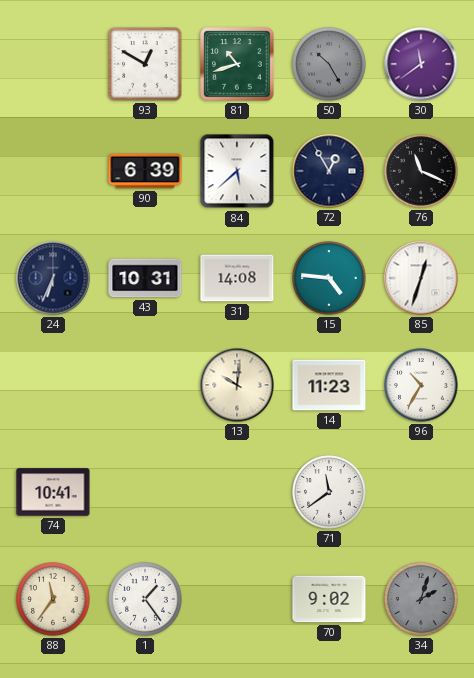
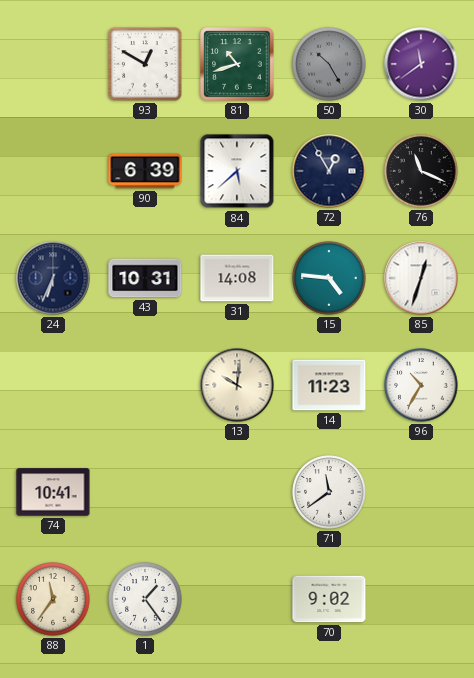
34: 2:03 -> none (421, 599)
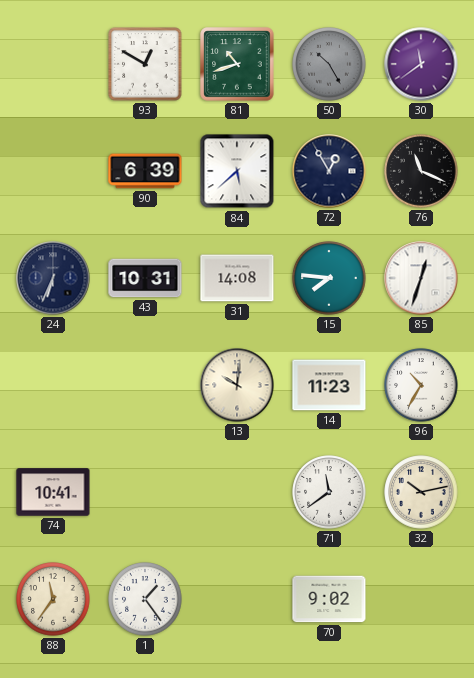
15: 4:46 -> 7:46 (329, 278)
32: none -> 10:13 (421, 492)
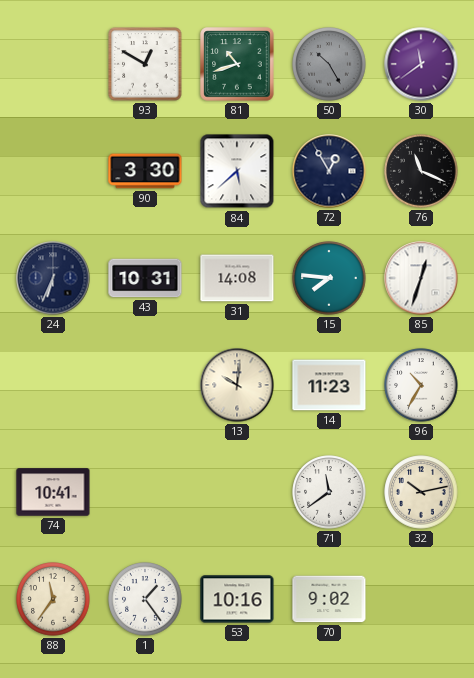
90: 6:39 -> 3:30 (145, 171)
53: none -> 10:16 (237, 599)
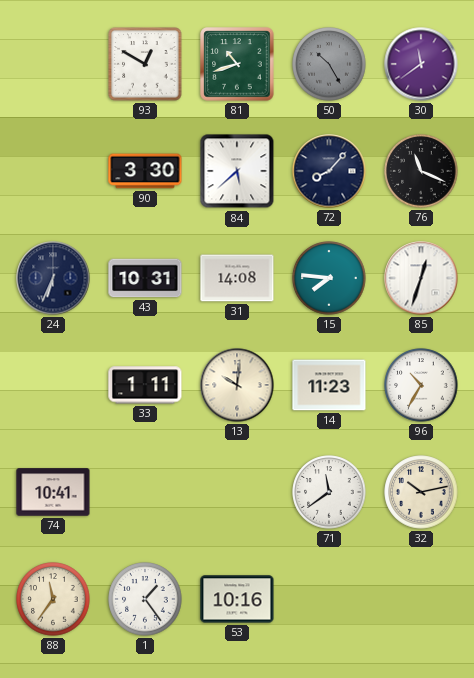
72: 12:55 -> 8:07 (329, 171)
33: none -> 1:11 (145, 385)
70: 9:02 -> none (329, 599)
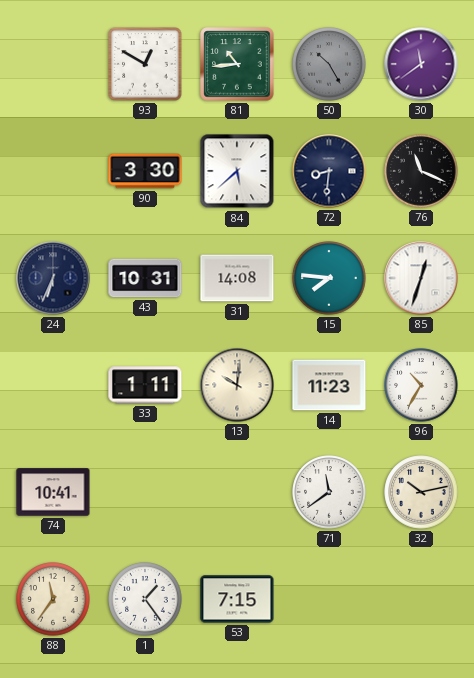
81: 10:42 -> 10:44 (237, 64)
72: 8:07 -> 8:31 (329, 171)
53: 10:16 -> 7:15 (237, 599)
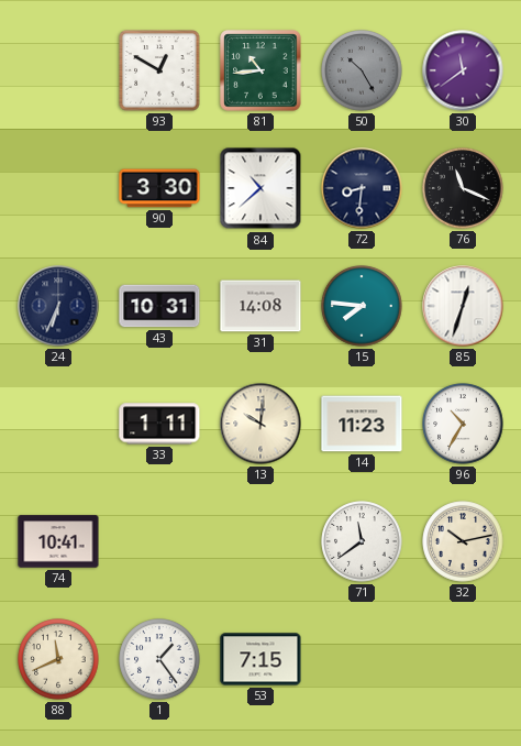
84: 5:38 -> 10:38 (260, 188)
88: 11:36 -> 11:41 (58, 659)
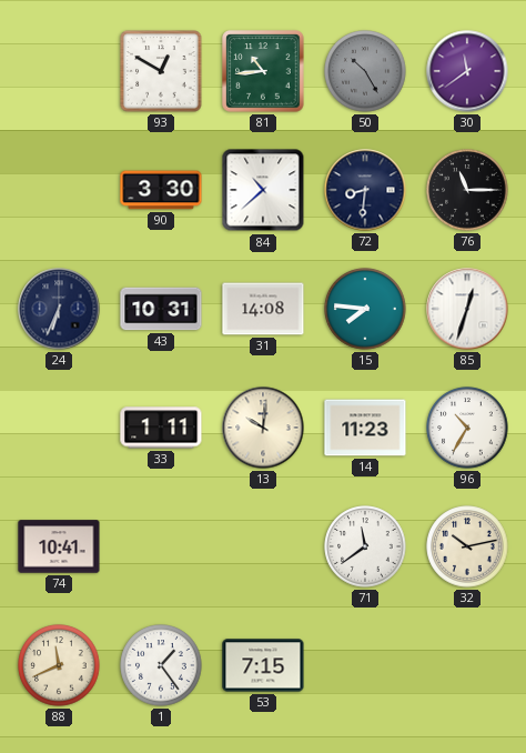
76: 11:19 -> 11:15 (467, 190)
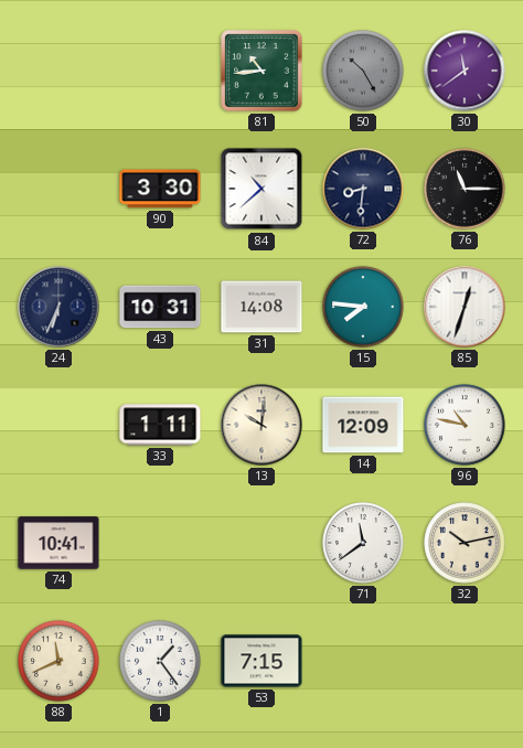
93: 12:50 -> none (161, 71)
14: 11:23 -> 12:09 (363, 425)
96: 10:35 -> 10:47 (465, 425)
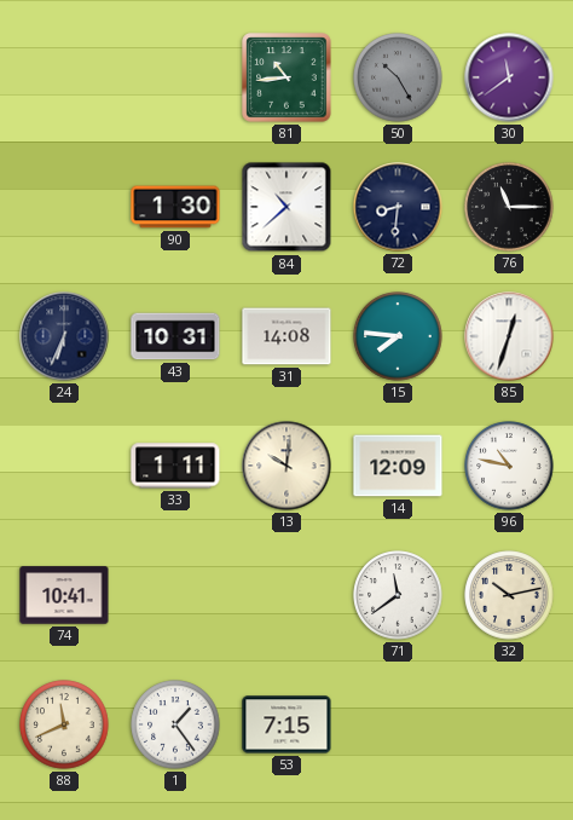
90: 3:30 -> 1:30 (175, 207)
